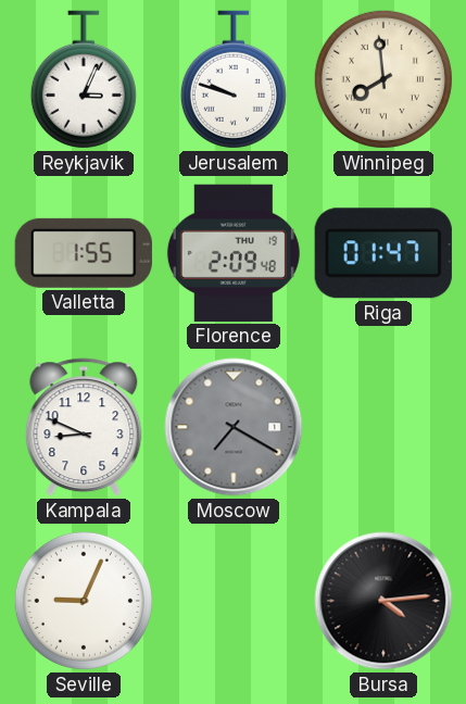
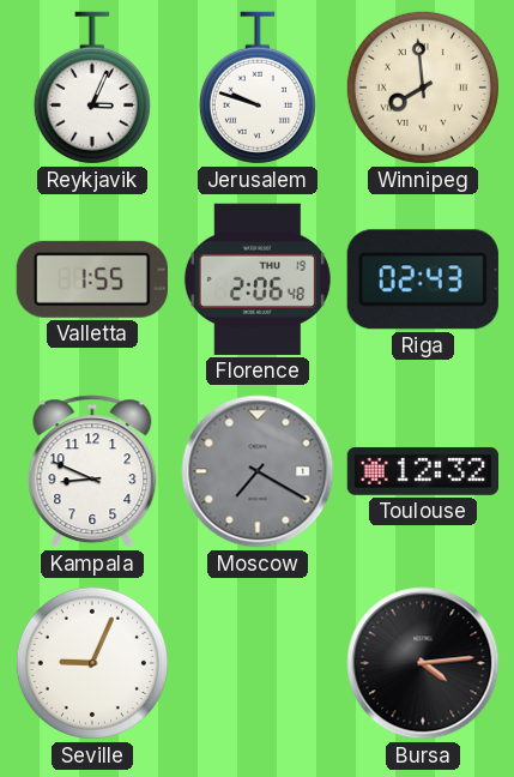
Florence: 2:09 -> 2:06 (258, 279)
Riga: 01:47 -> 02:43 (423, 279)
Toulouse: none -> 12:32 (422, 471)
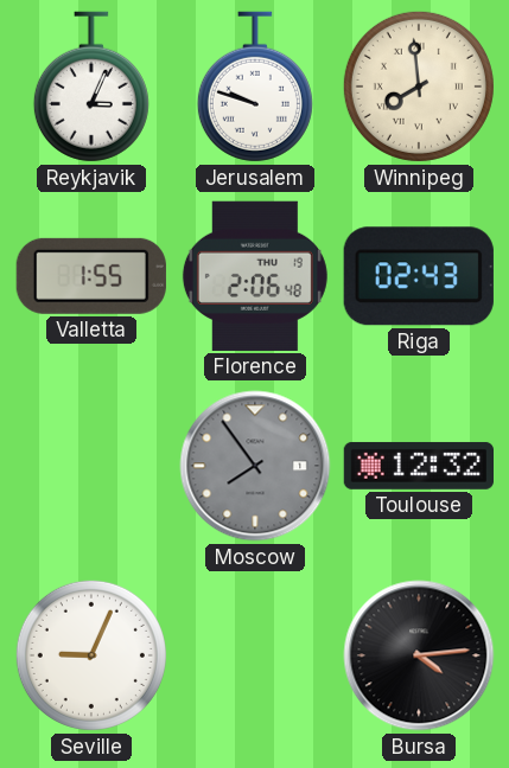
Kampala: 8:49 -> none (92, 471)
Moscow: 7:20 -> 7:54 (255, 466)
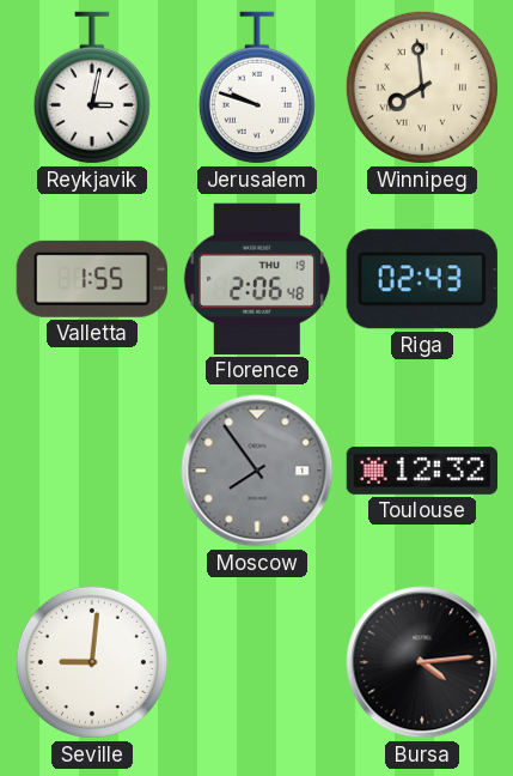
Reykjavik: 3:04 -> 3:02 (92, 87)
Seville: 9:04 -> 9:01 (92, 662)
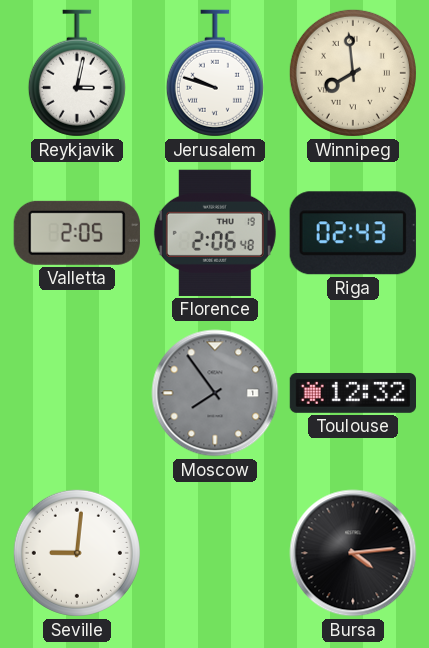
Valletta: 1:55 -> 2:05 (77, 233)
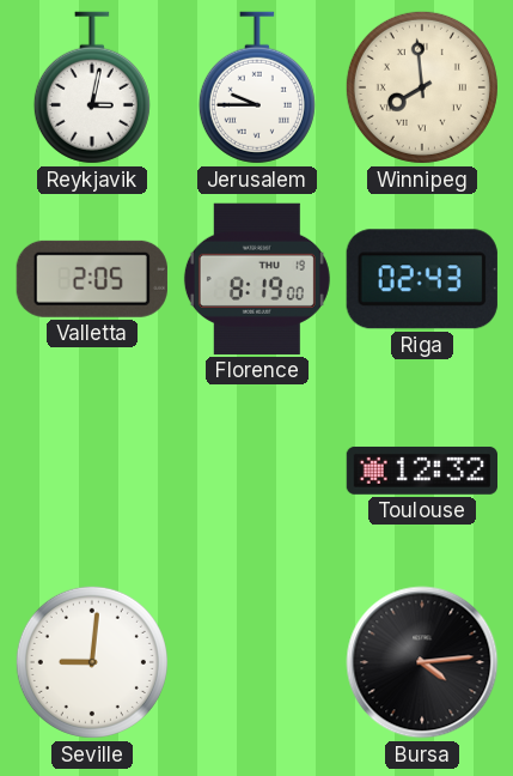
Jerusalem: 9:48 -> 9:45 (257, 87)
Florence: 2:06 -> 8:19 (257, 279)
Moscow: 7:54 -> none (215, 393)
